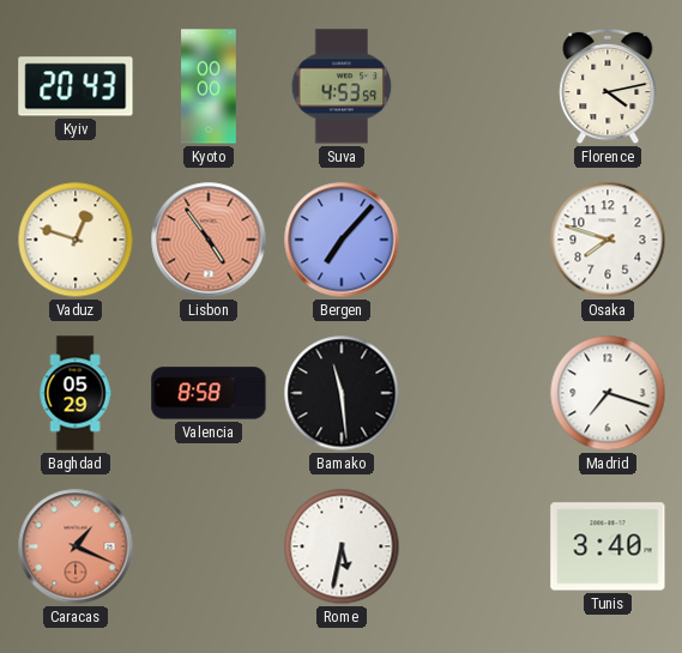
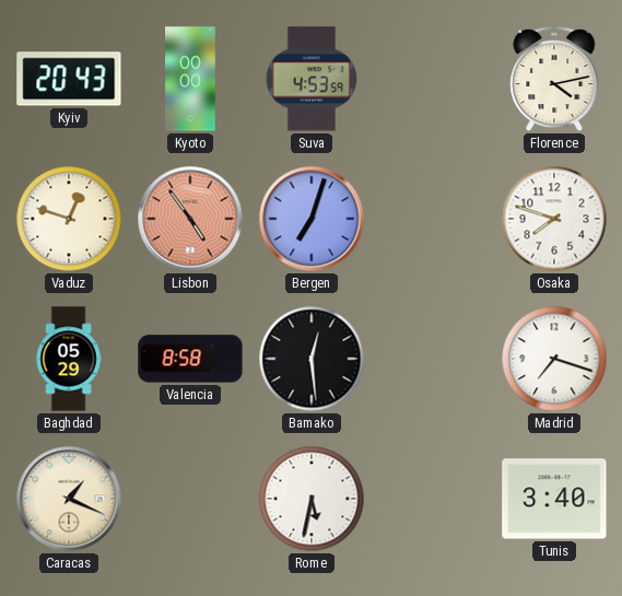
Bergen: 7:07 -> 7:03 (312, 219)
Bamako: 11:29 -> 12:29 (312, 359)
Caracas dial: salmon -> cream (69, 499)
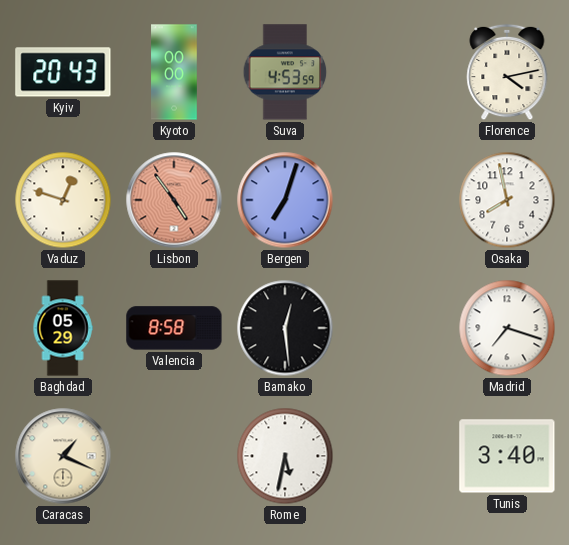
Osaka: 7:48 -> 7:58 (507, 200)
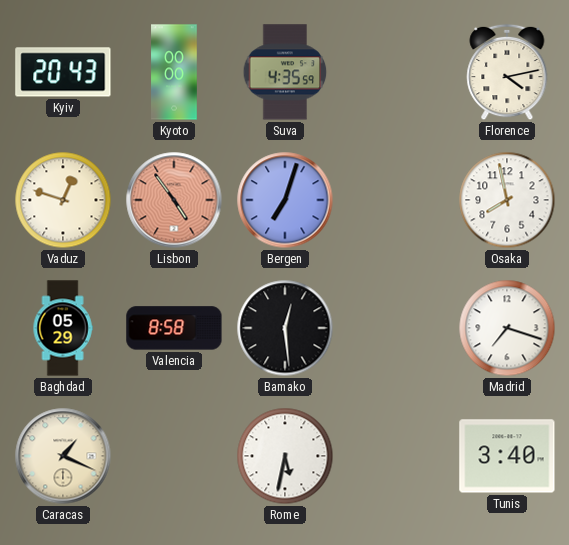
Suva: 4:53 -> 4:35 (285, 72)
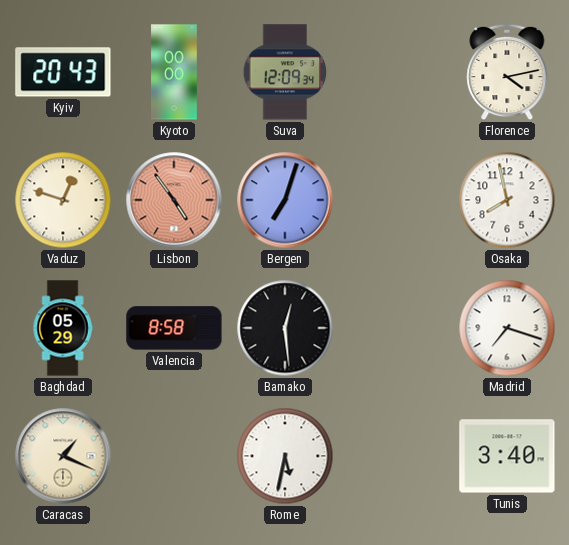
Suva: 4:35 -> 12:09 (285, 72)
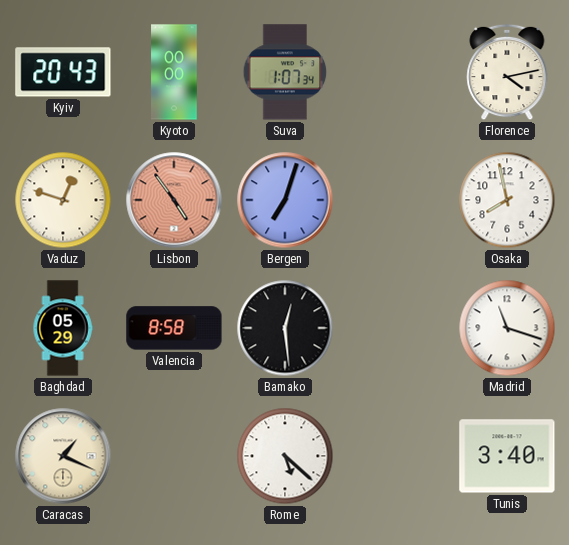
Suva: 12:09 -> 1:07 (285, 72)
Madrid: 7:18 -> 11:18 (507, 328)
Rome: 5:32 -> 5:22 (285, 456)
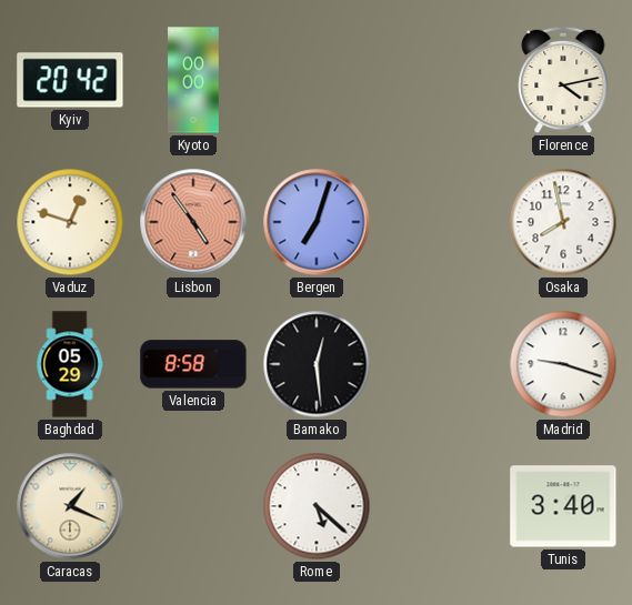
Kyiv: 20:43 -> 20:42 (70, 80)
Suva: 1:07 -> none (285, 72)
Madrid: 11:18 -> 9:18 (563, 364)
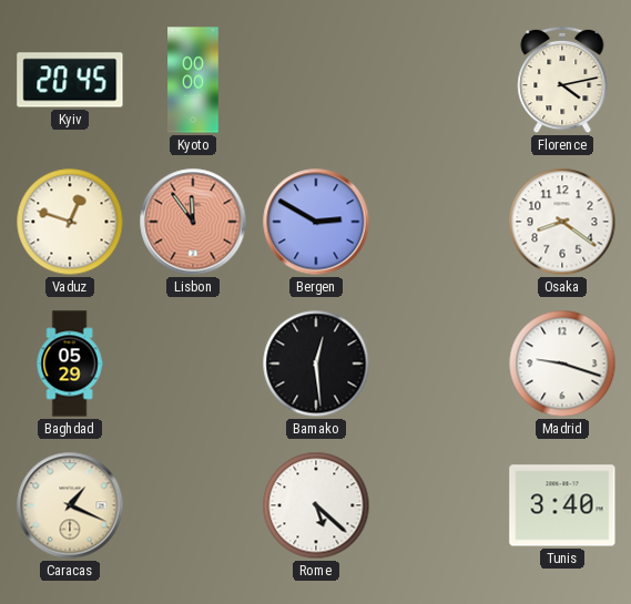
Kyiv: 20:42 -> 20:45 (70, 80)
Lisbon: 4:54 -> 11:54 (193, 222)
Bergen: 7:03 -> 2:50 (316, 222)
Osaka: 7:58 -> 8:21 (562, 222)
Valencia: 8:58 -> none (193, 364)
